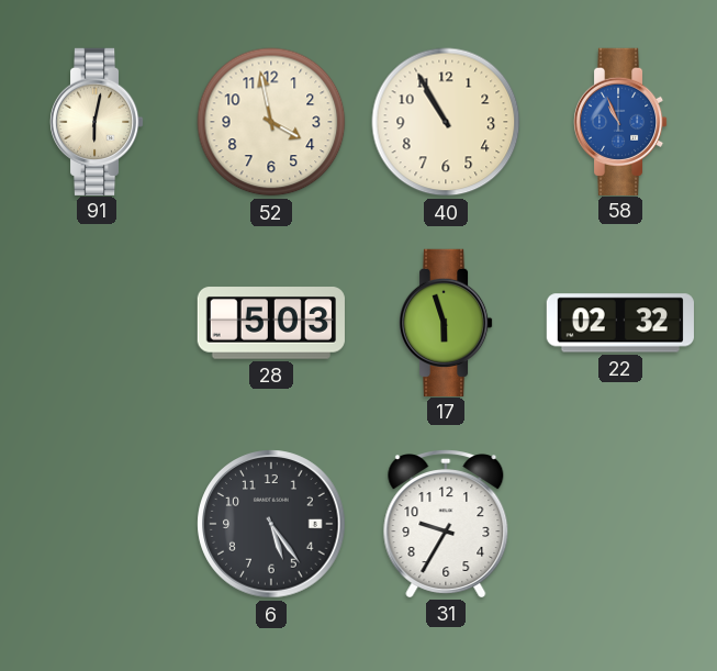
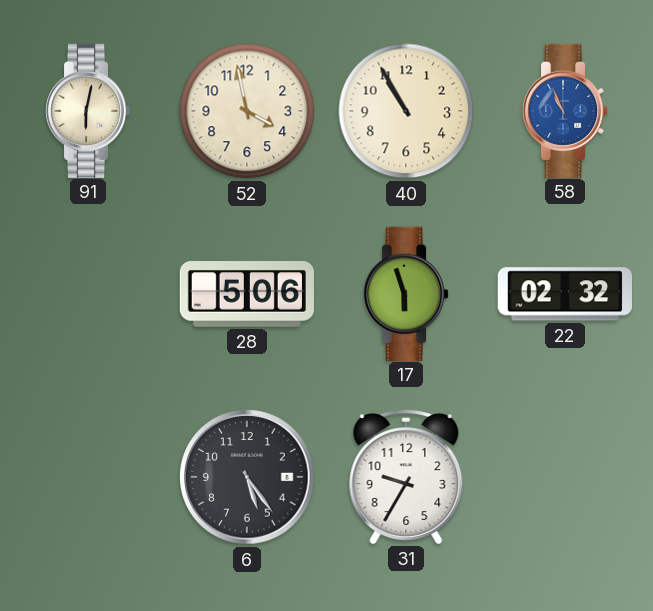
28: 5:03 -> 5:06 (247, 294)
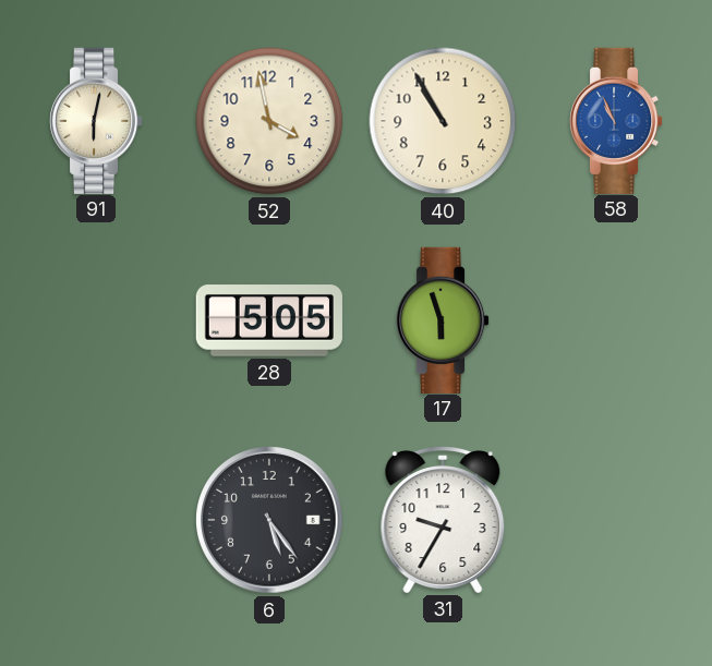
28: 5:06 -> 5:05 (269, 320)
22: 02:32 -> none (565, 294)
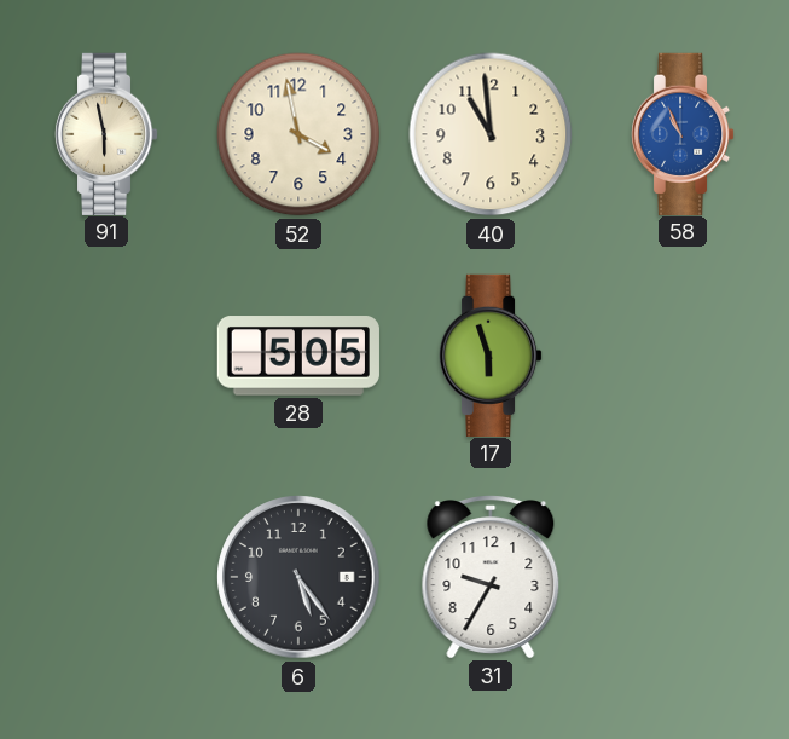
91: 6:02 -> 5:58 (106, 133)
40: 10:55 -> 10:59 (491, 134)
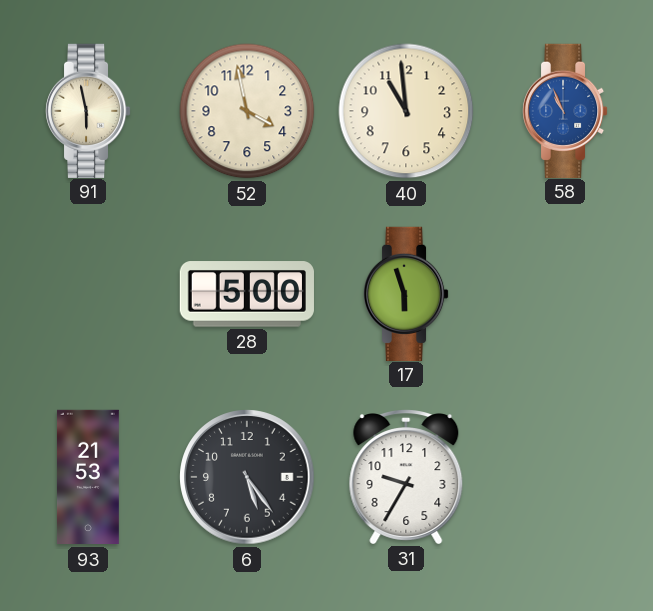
28: 5:05 -> 5:00 (247, 294)
93: none -> 21:53 (88, 477)
